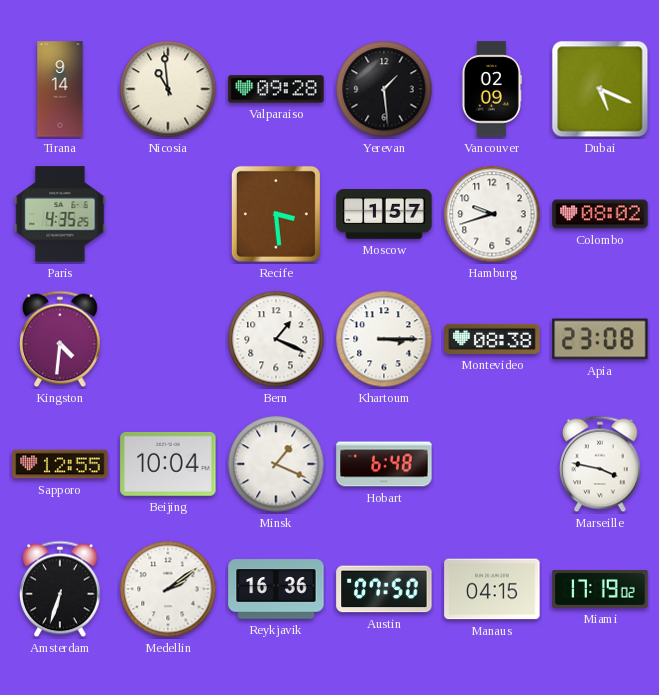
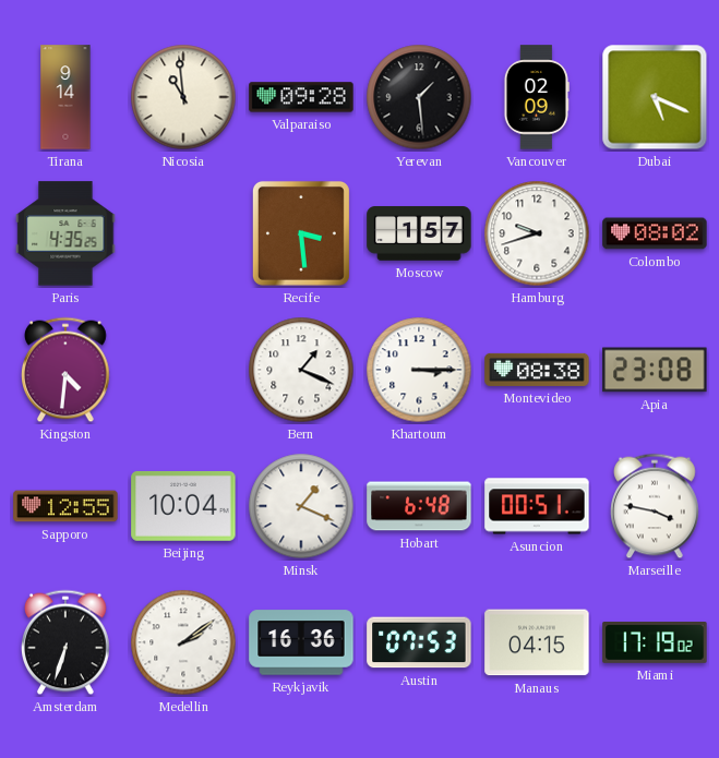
Asuncion: none -> 00:51 (537, 506)
Austin: 07:50 -> 07:53 (419, 642)
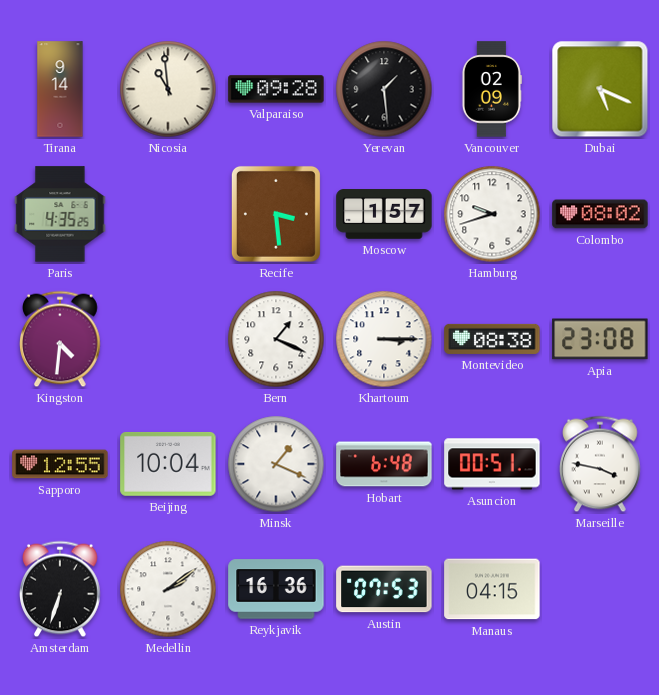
Miami: 17:19 -> none (655, 643)
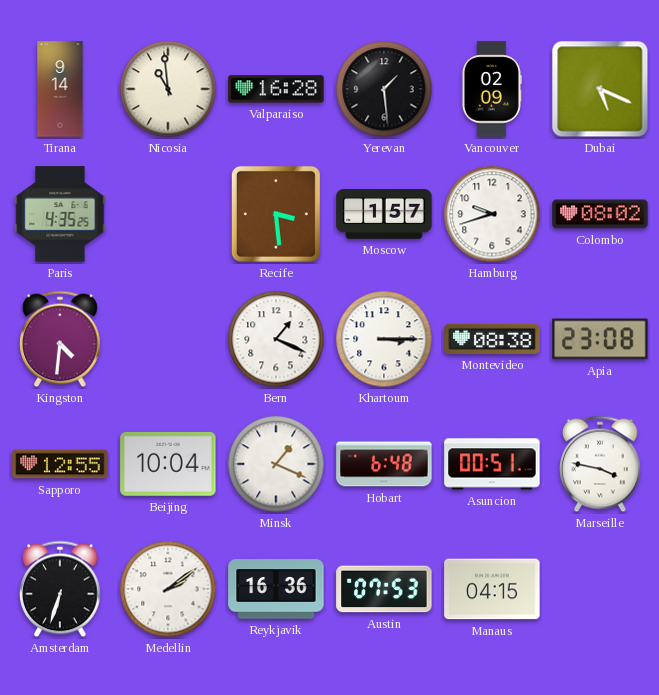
Valparaiso: 09:28 -> 16:28 (276, 89)
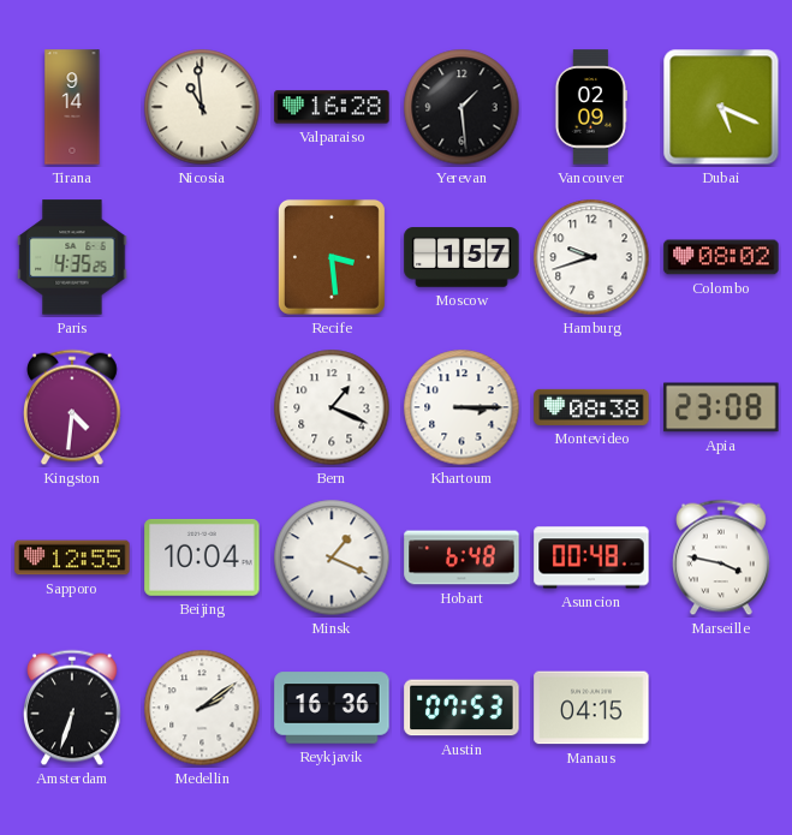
Asuncion: 00:51 -> 00:48 (591, 557)
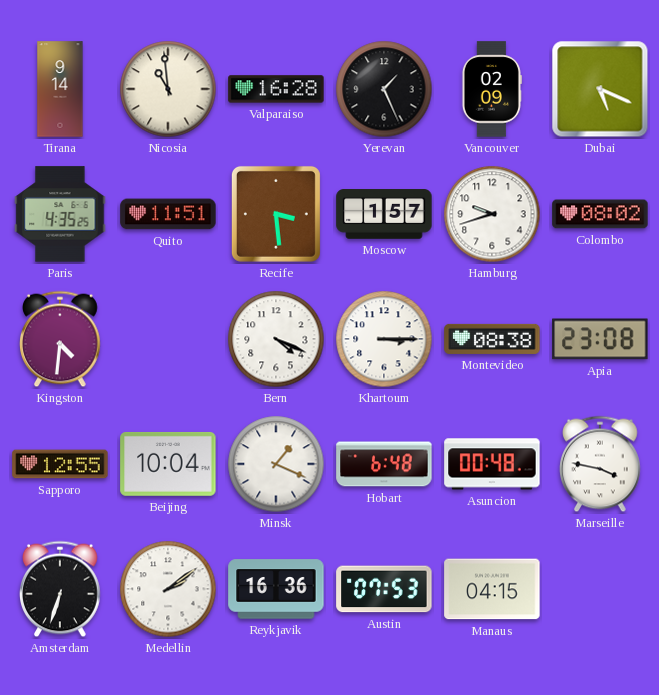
Yerevan: 1:29 -> 1:26 (384, 89)
Quito: none -> 11:51 (168, 214)
Bern: 1:19 -> 4:19 (276, 339)
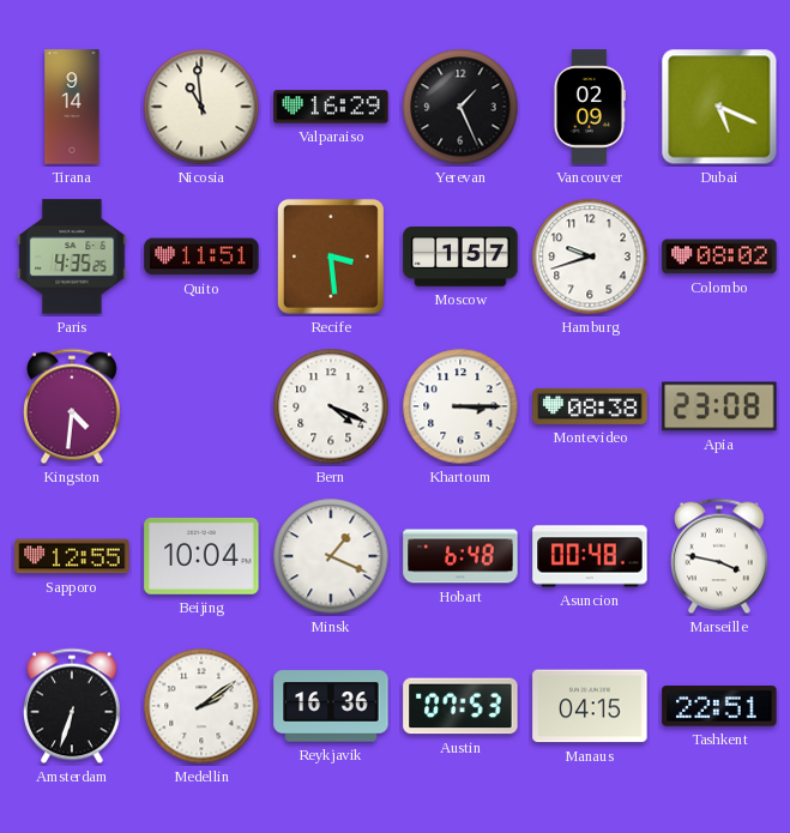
Valparaiso: 16:28 -> 16:29 (331, 107)
Tashkent: none -> 22:51 (719, 706)
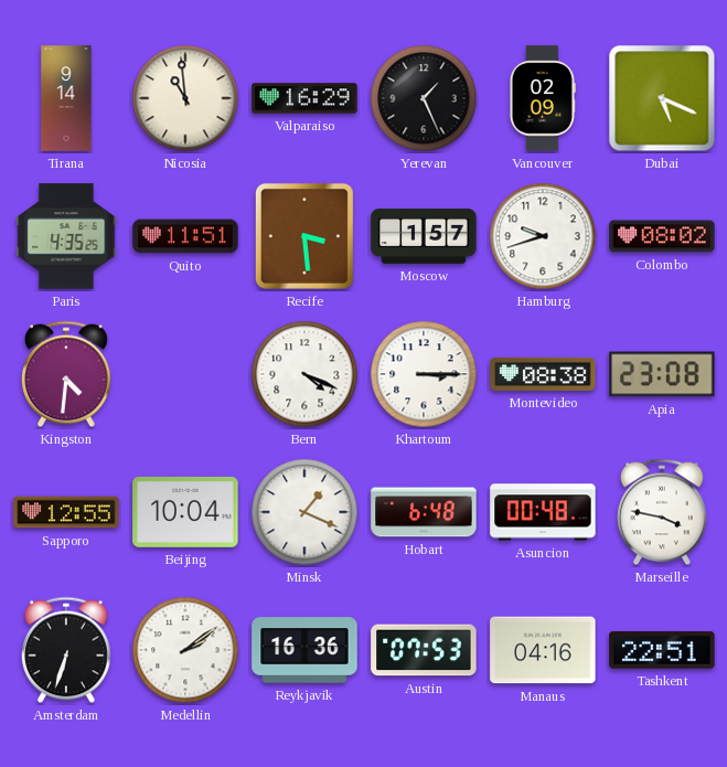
Manaus: 04:15 -> 04:16 (543, 650)
